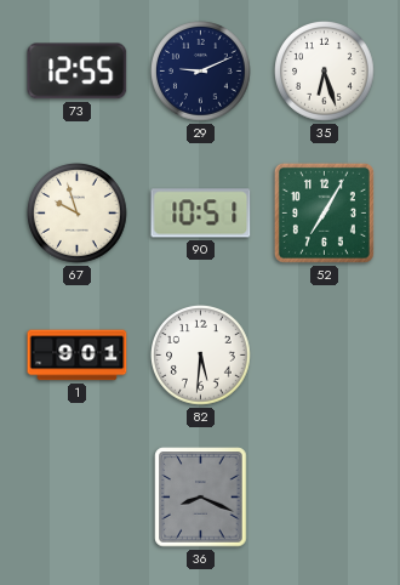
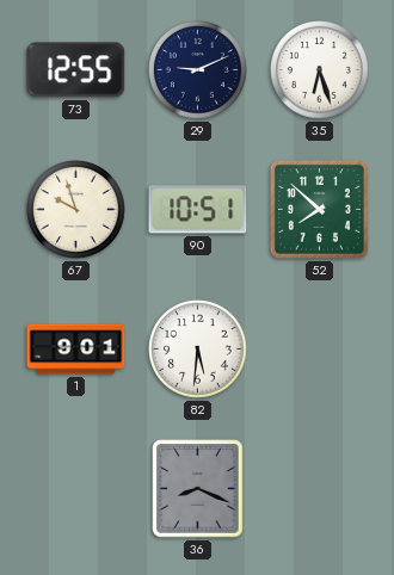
52: 7:05 -> 7:52 (319, 209)
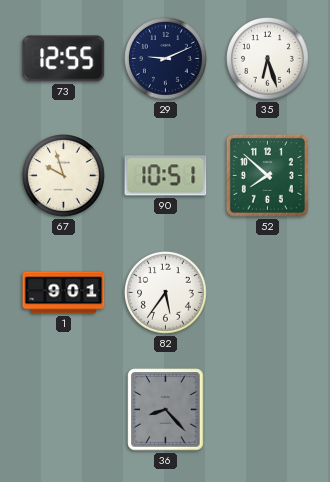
82: 5:31 -> 5:36 (166, 293)
36: 8:19 -> 8:23 (166, 410)
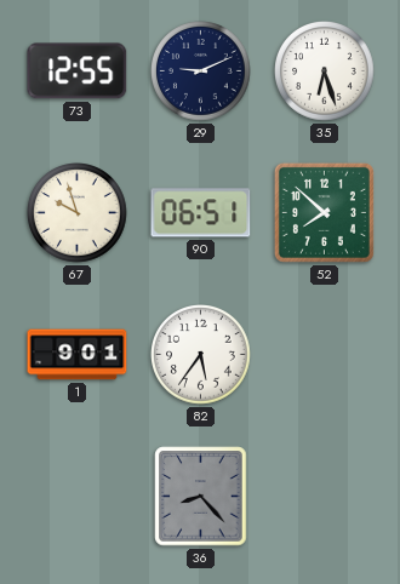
90: 10:51 -> 06:51 (201, 213)
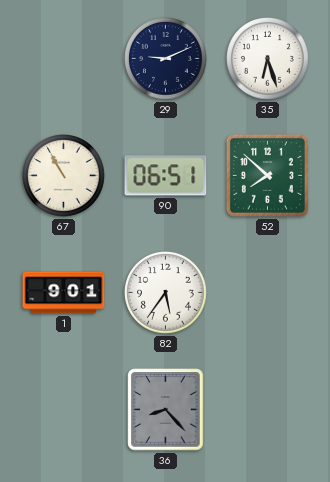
73: 12:55 -> none (78, 71)
67: 9:57 -> 10:55 (64, 176)
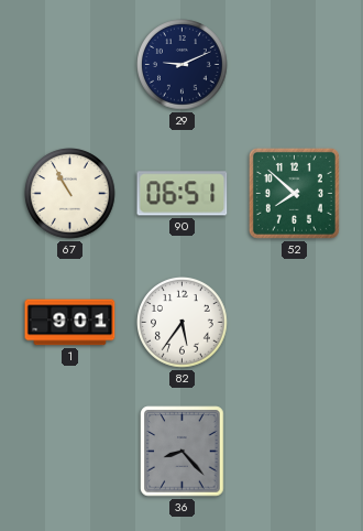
35: 6:27 -> none (268, 59)
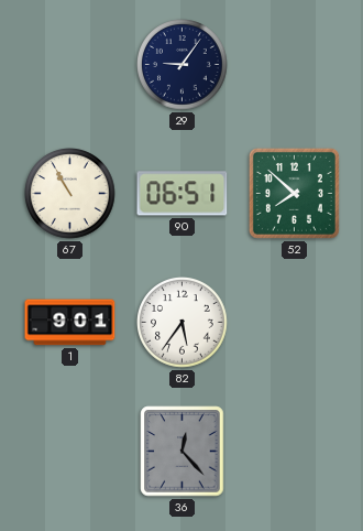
29: 9:11 -> 9:06 (183, 65)
36: 8:23 -> 12:23 (183, 452)
